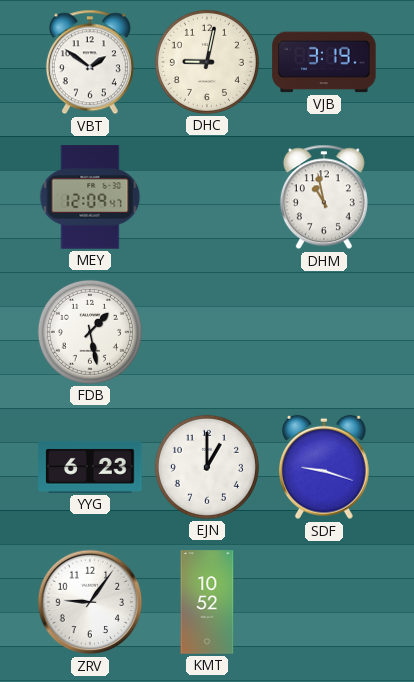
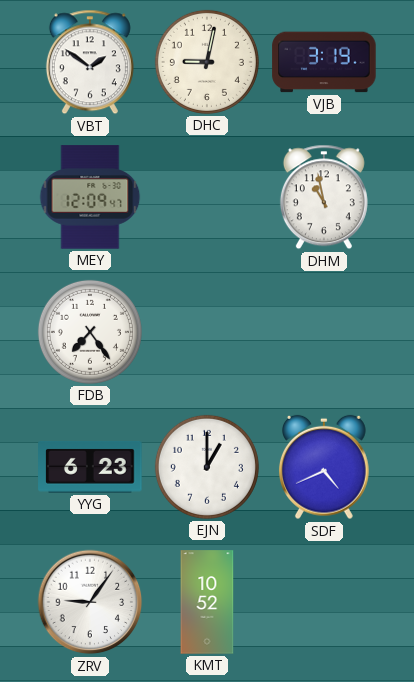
FDB: 1:28 -> 7:24 (90, 332)
SDF: 9:18 -> 4:41 (324, 467)
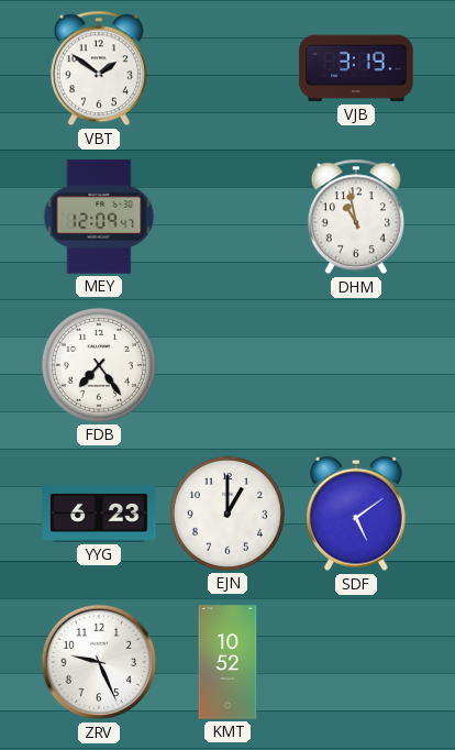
DHC: 9:02 -> none (207, 62)
SDF: 4:41 -> 5:09 (356, 514)
ZRV: 9:06 -> 9:26 (99, 662)
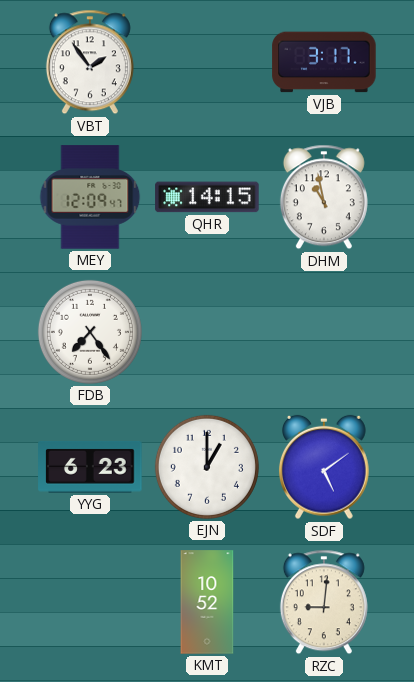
VBT: 1:51 -> 1:54 (90, 62)
VJB: 3:19 -> 3:17 (324, 62)
QHR: none -> 14:15 (207, 197)
ZRV: 9:26 -> none (99, 662)
RZC: none -> 9:01 (324, 602)
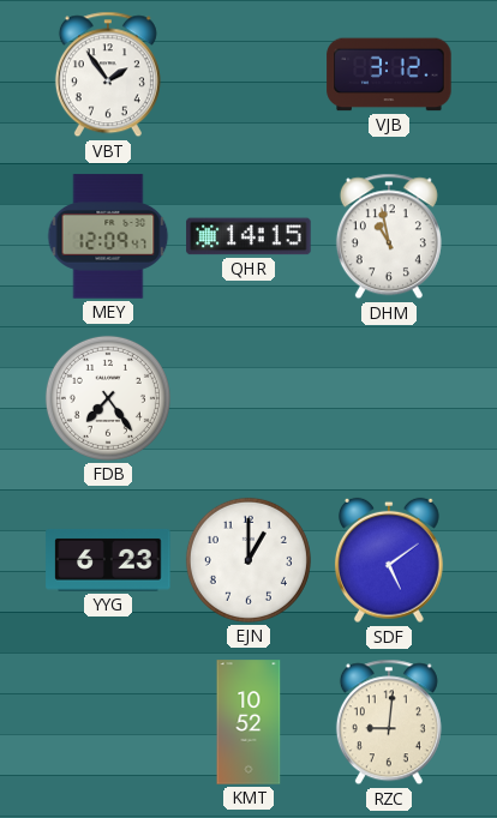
VJB: 3:17 -> 3:12 (389, 74)
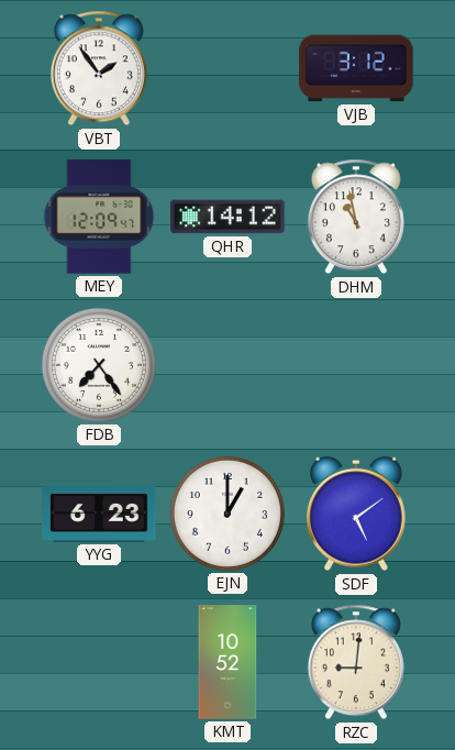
QHR: 14:15 -> 14:12 (227, 217)
